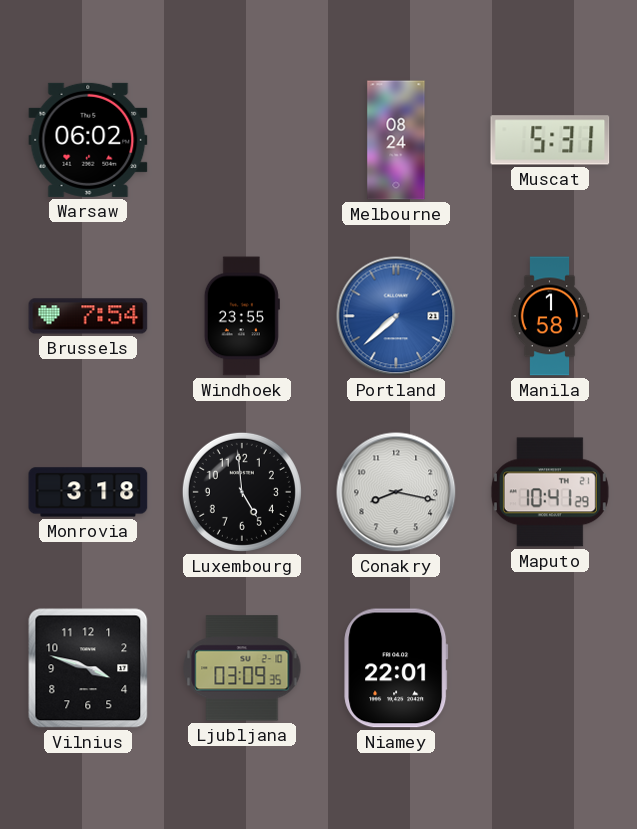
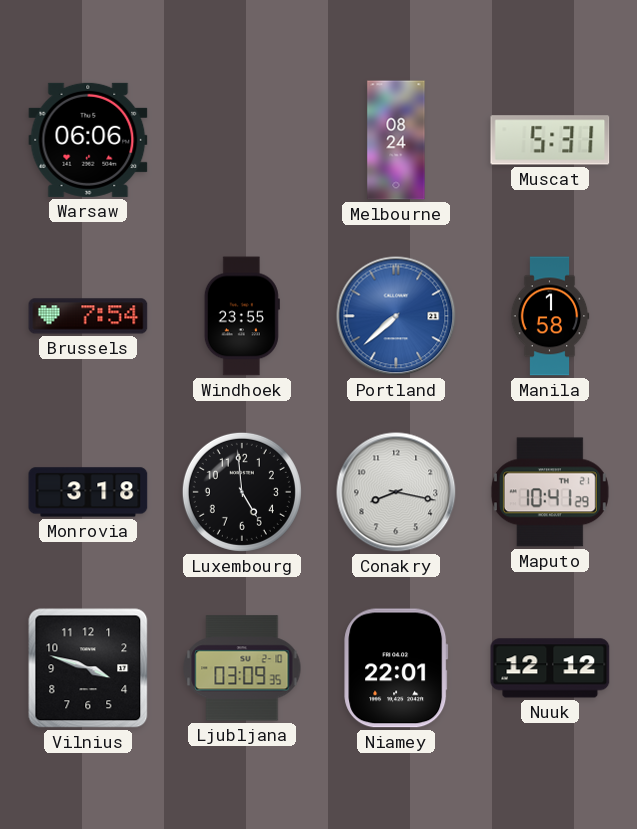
Warsaw: 06:02 -> 06:06 (88, 140)
Nuuk: none -> 12:12 (550, 668)
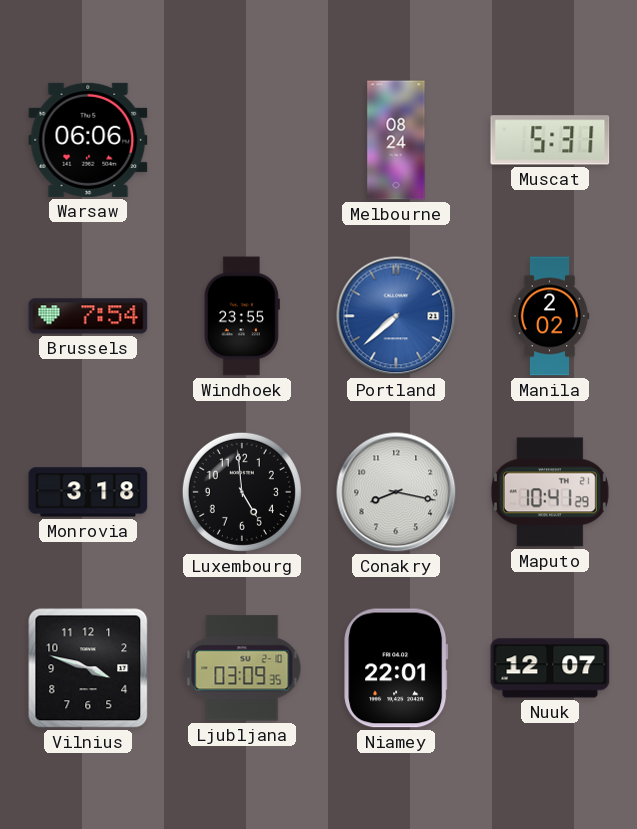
Manila: 1:58 -> 2:02 (550, 316)
Nuuk: 12:12 -> 12:07 (550, 668)
